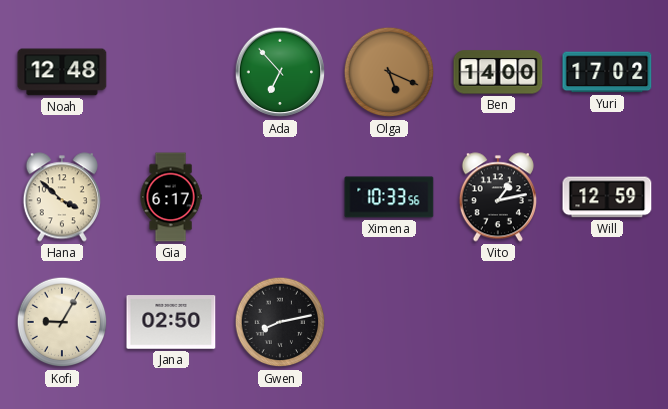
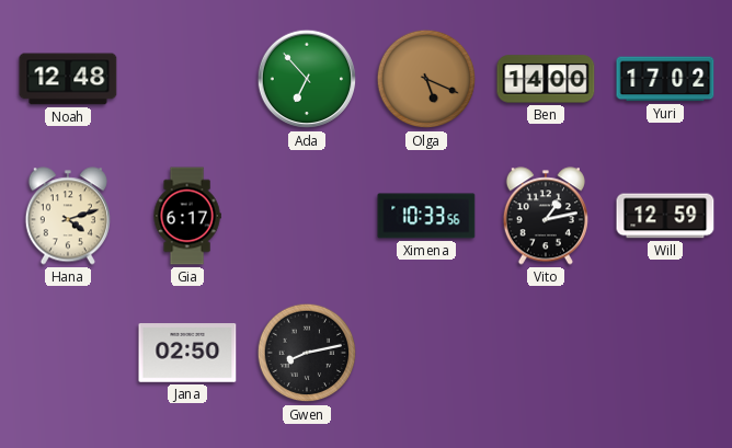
Hana: 3:52 -> 4:12 (68, 216)
Kofi: 9:05 -> none (62, 322)
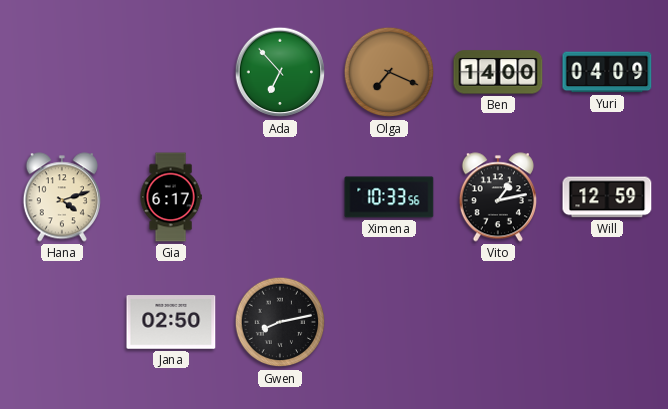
Noah: 12:48 -> none (68, 79)
Olga: 5:19 -> 7:19 (389, 72)
Yuri: 17:02 -> 04:09 (607, 72)
